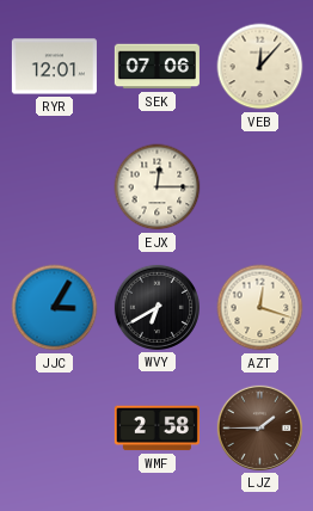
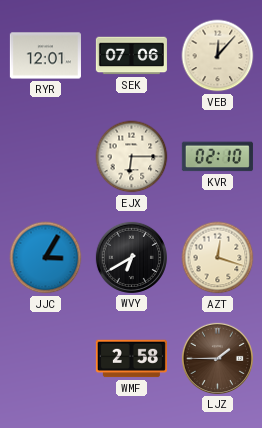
EJX: 12:15 -> 6:15 (132, 157)
KVR: none -> 02:10 (217, 157)
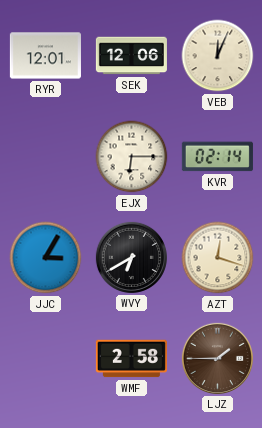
SEK: 07:06 -> 12:06 (131, 56)
VEB: 12:07 -> 12:04 (218, 56)
KVR: 02:10 -> 02:14 (217, 157)
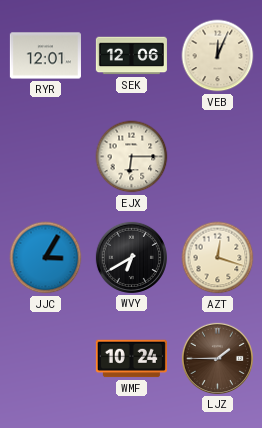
KVR: 02:14 -> none (217, 157)
WMF: 2:58 -> 10:24 (131, 359)
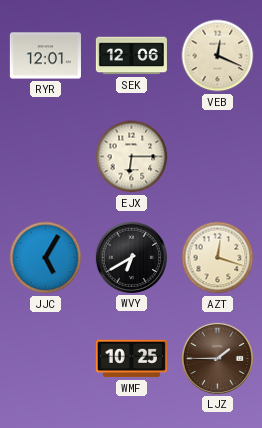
VEB: 12:04 -> 12:19 (218, 56)
JJC: 3:05 -> 5:05 (46, 258)
WMF: 10:24 -> 10:25 (131, 359)
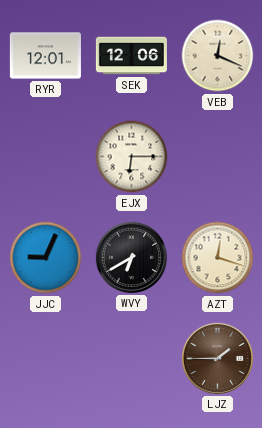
JJC: 5:05 -> 9:04 (46, 258)
WMF: 10:25 -> none (131, 359)
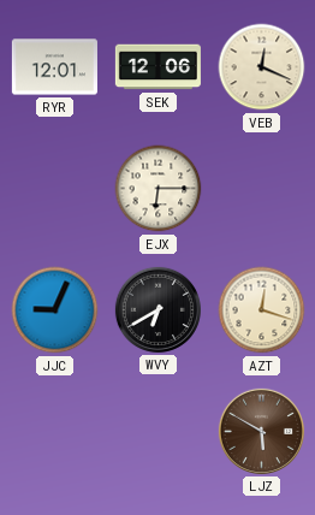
LJZ: 1:45 -> 5:50 (261, 431)
